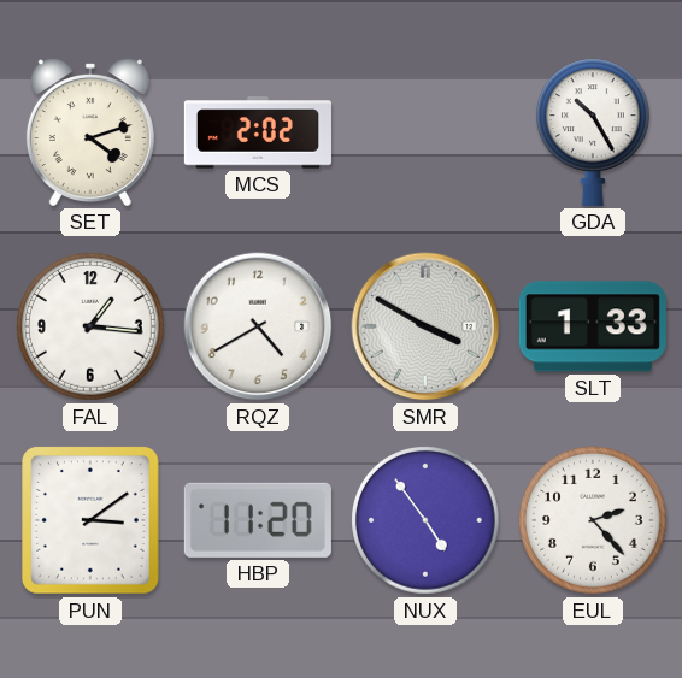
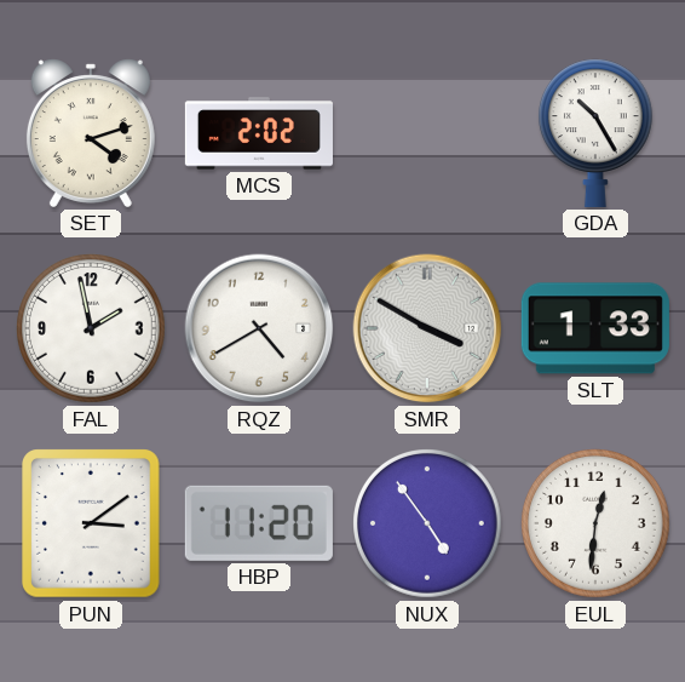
FAL: 1:16 -> 1:58 (92, 329)
EUL: 2:23 -> 12:31 (597, 525)
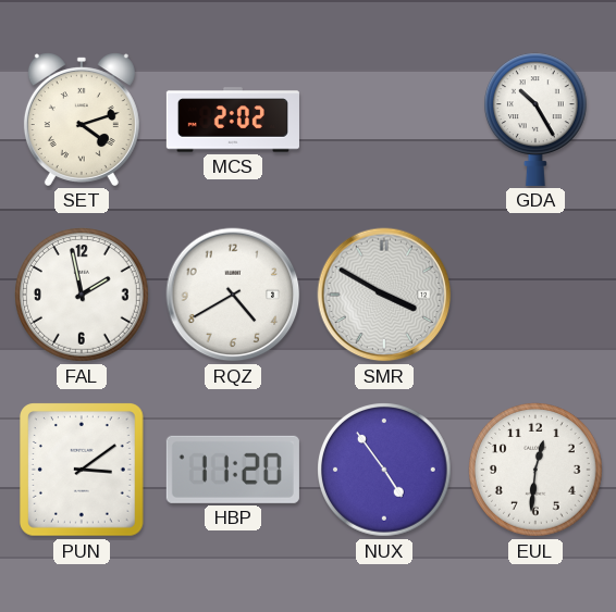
SLT: 1:33 -> none (595, 328)
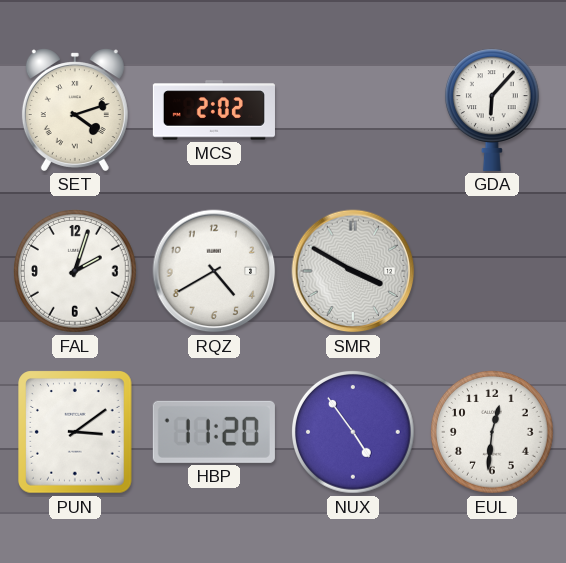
GDA: 10:25 -> 6:07 (492, 110)
FAL: 1:58 -> 2:03 (76, 272)
